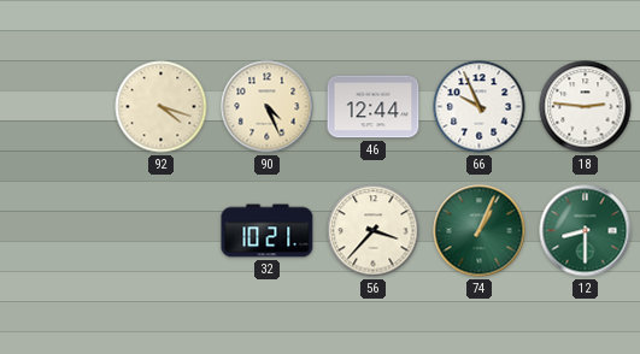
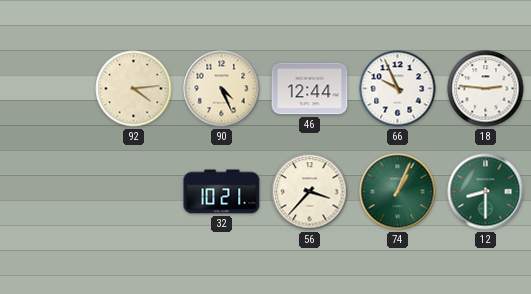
92: 4:18 -> 4:14 (134, 89)
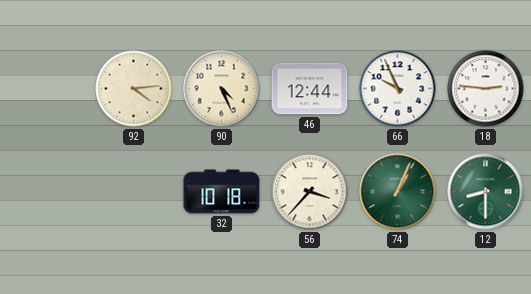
32: 10:21 -> 10:18 (222, 192)
